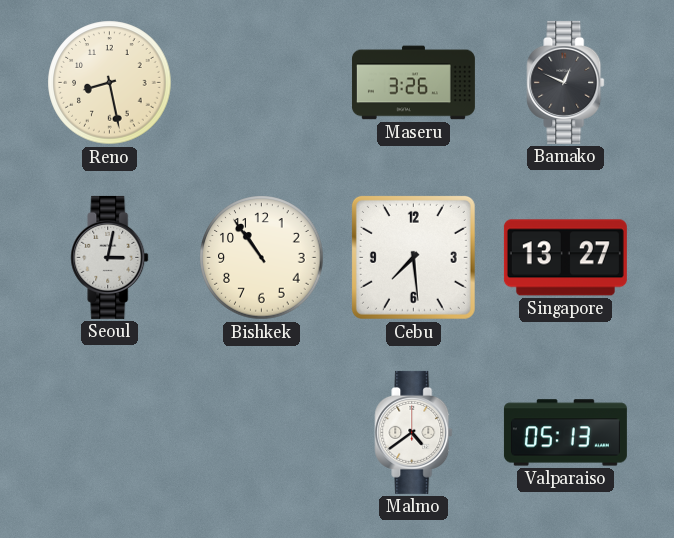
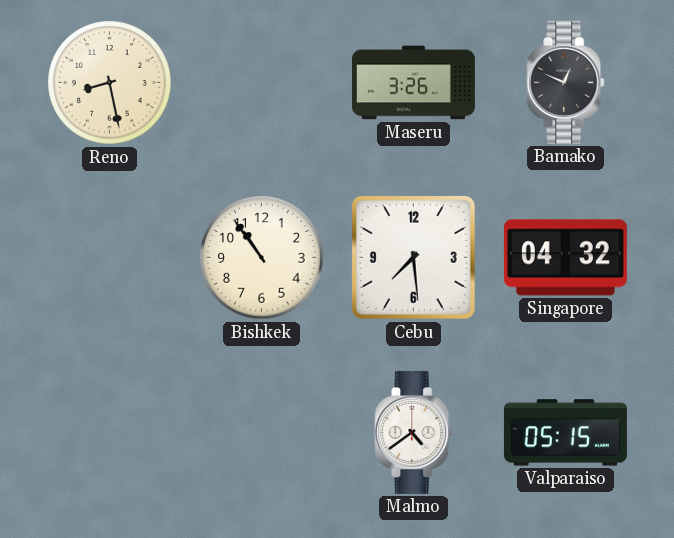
Seoul: 3:02 -> none (110, 257)
Singapore: 13:27 -> 04:32 (565, 258)
Valparaiso: 05:13 -> 05:15 (565, 433)
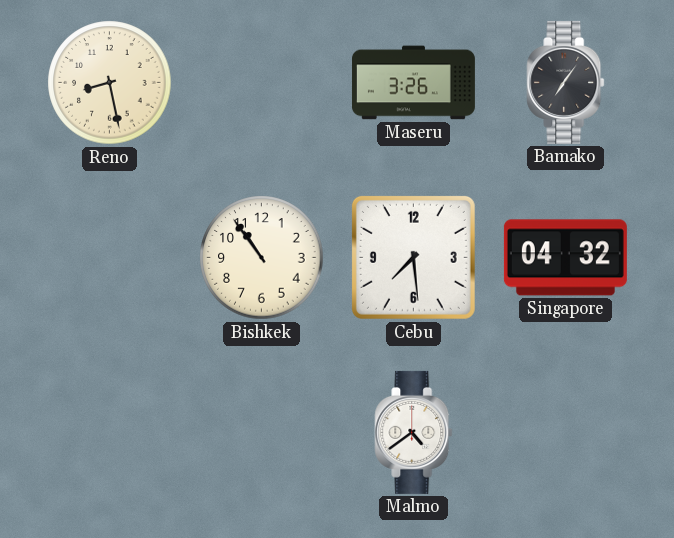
Bamako: 12:49 -> 7:06 (566, 82)
Valparaiso: 05:15 -> none (565, 433)
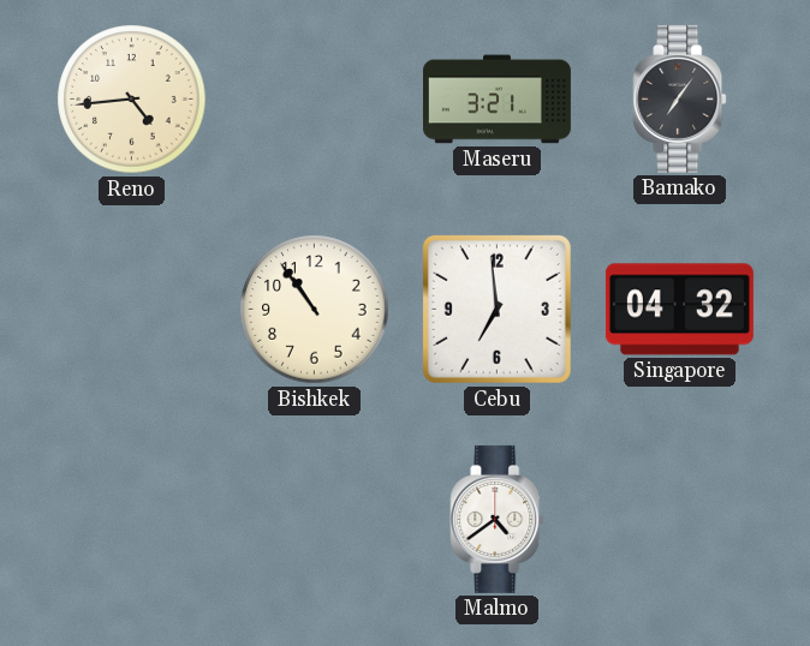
Reno: 8:28 -> 4:44 (132, 100)
Maseru: 3:26 -> 3:21 (496, 100)
Cebu: 7:29 -> 6:59 (496, 309)
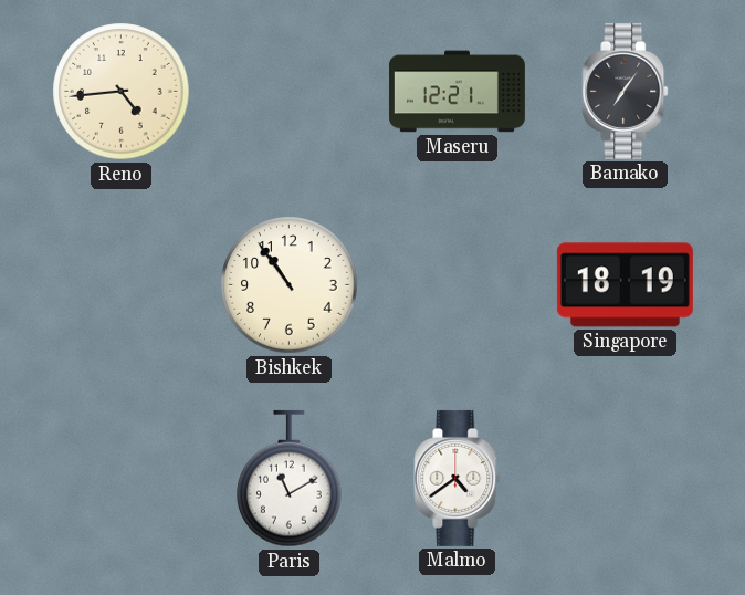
Maseru: 3:21 -> 12:21 (457, 92)
Cebu: 6:59 -> none (496, 309)
Singapore: 04:32 -> 18:19 (625, 285)
Paris: none -> 11:10 (290, 479)
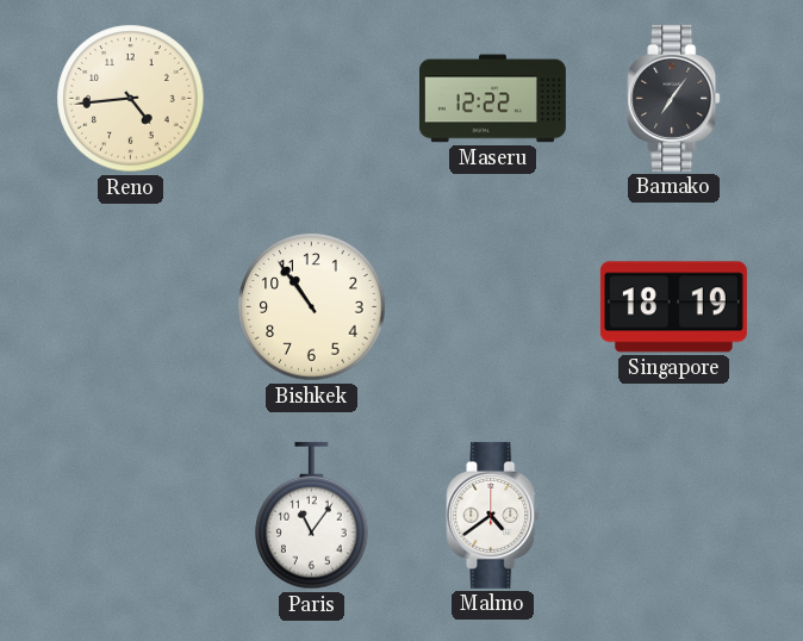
Maseru: 12:21 -> 12:22 (492, 99)
Paris: 11:10 -> 11:06 (312, 516)
